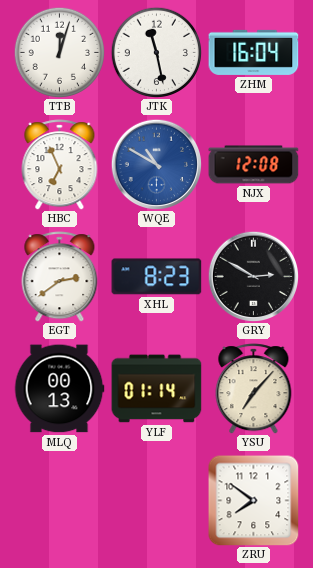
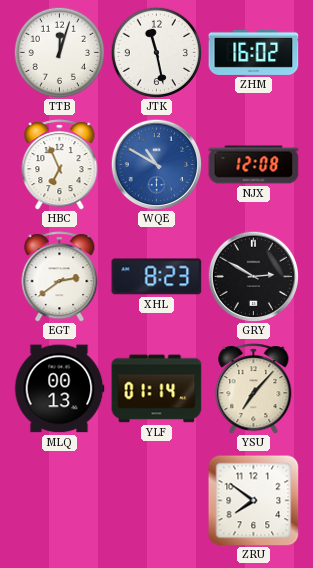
ZHM: 16:04 -> 16:02 (254, 52)
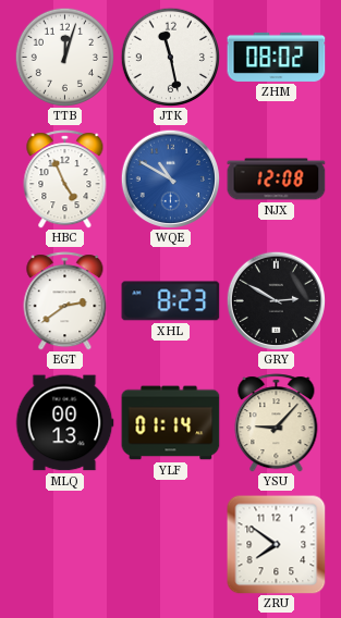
ZHM: 16:02 -> 08:02 (277, 57)
HBC: 6:56 -> 4:56 (65, 180)
YSU: 7:07 -> 9:07 (277, 423)
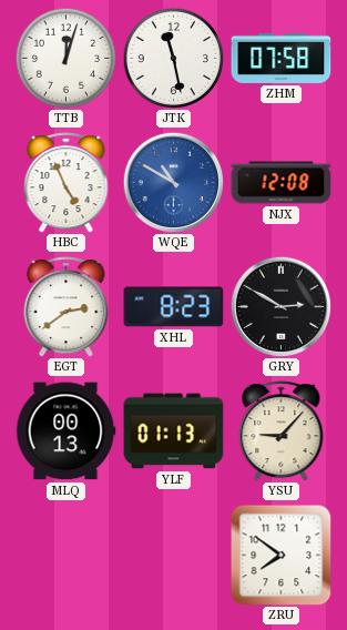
ZHM: 08:02 -> 07:58 (282, 58)
YLF: 01:14 -> 01:13 (174, 431)
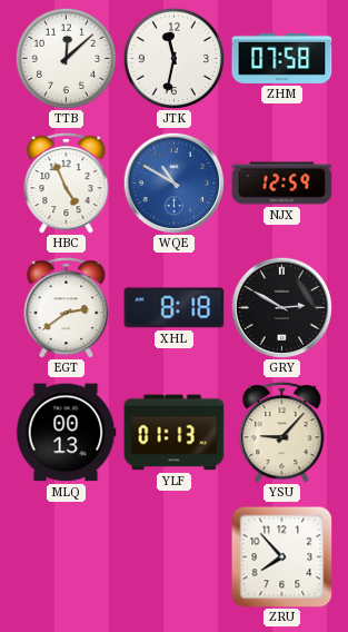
TTB: 12:03 -> 12:08 (66, 58)
JTK: 11:28 -> 11:32 (173, 58)
NJX: 12:08 -> 12:59 (282, 184)
XHL: 8:23 -> 8:18 (175, 308)
ZRU: 7:51 -> 7:53 (282, 557)
